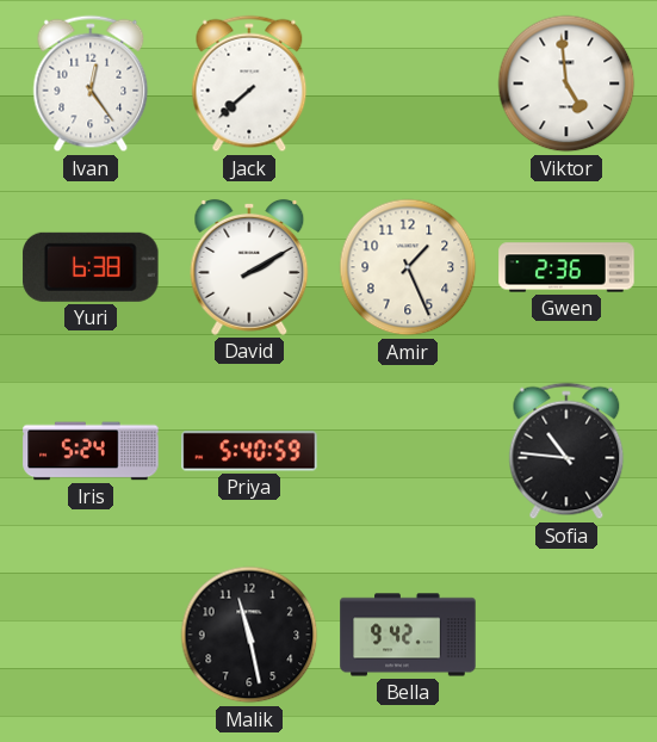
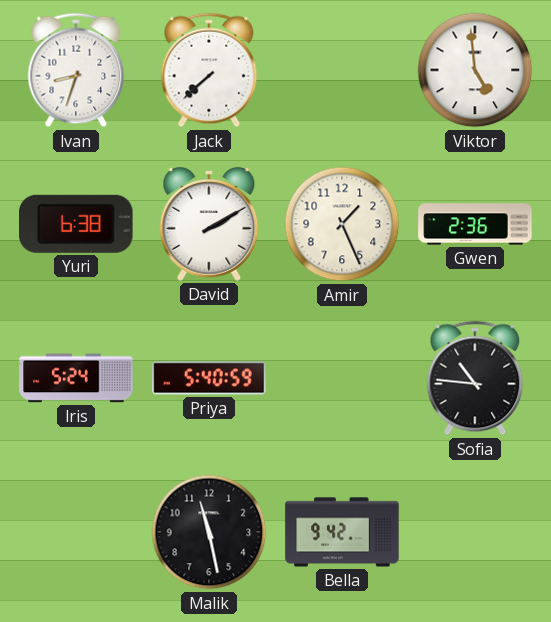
Ivan: 12:24 -> 8:33 (76, 70)
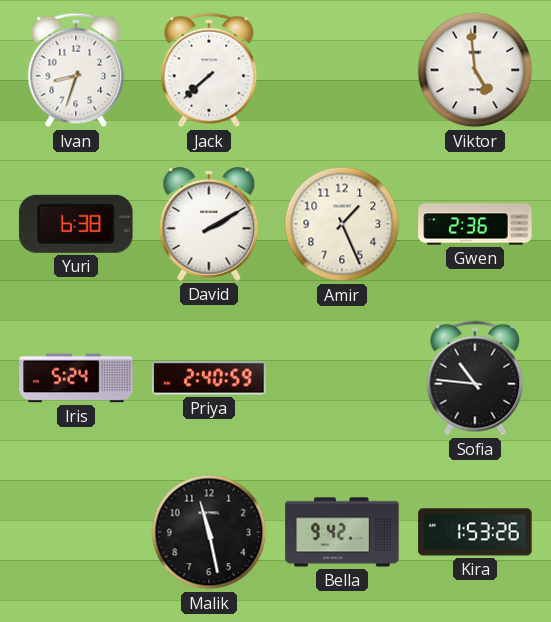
Priya: 5:40 -> 2:40 (209, 378)
Kira: none -> 1:53 (475, 532)
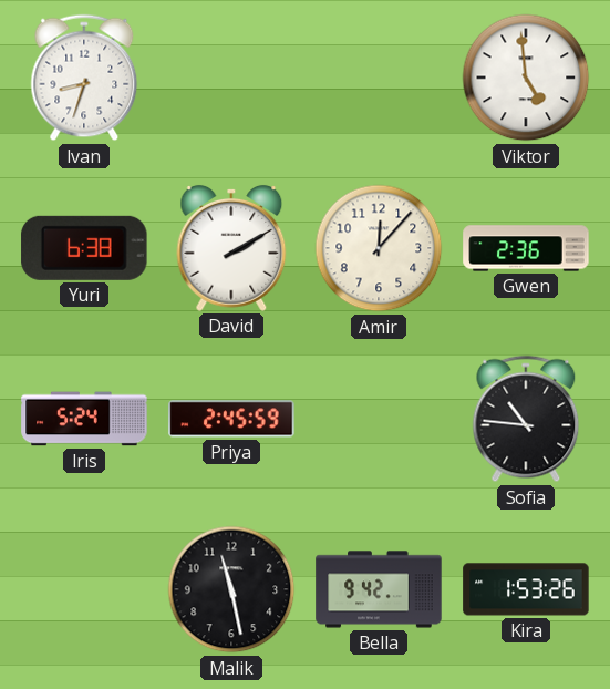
Jack: 7:38 -> none (209, 70)
Amir: 1:26 -> 12:07 (379, 248)
Priya: 2:40 -> 2:45 (231, 419)
